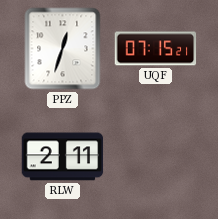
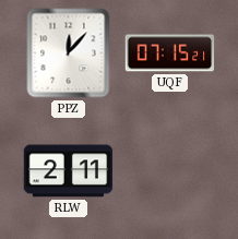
PPZ: 12:33 -> 12:07 (69, 53)
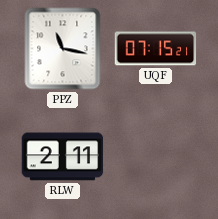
PPZ: 12:07 -> 11:17 (63, 49)
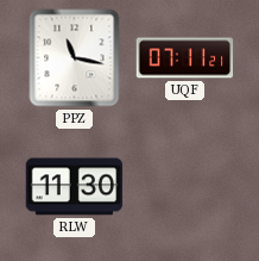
UQF: 07:15 -> 07:11 (185, 58)
RLW: 2:11 -> 11:30 (75, 187)
